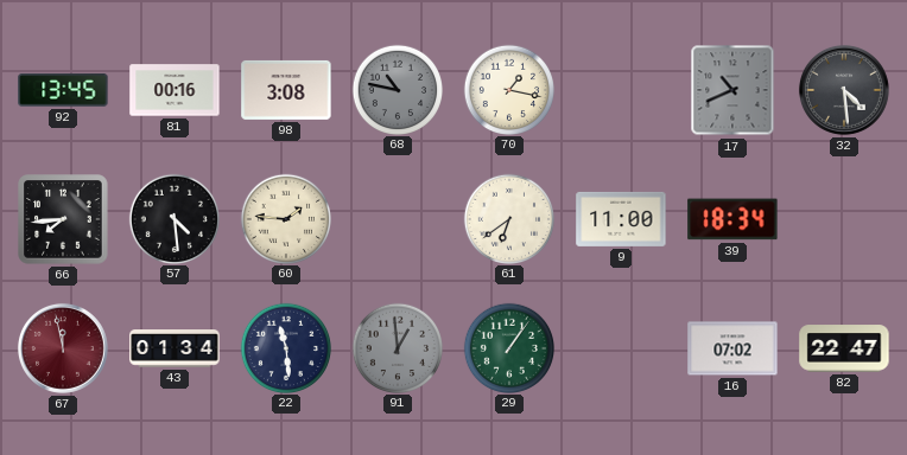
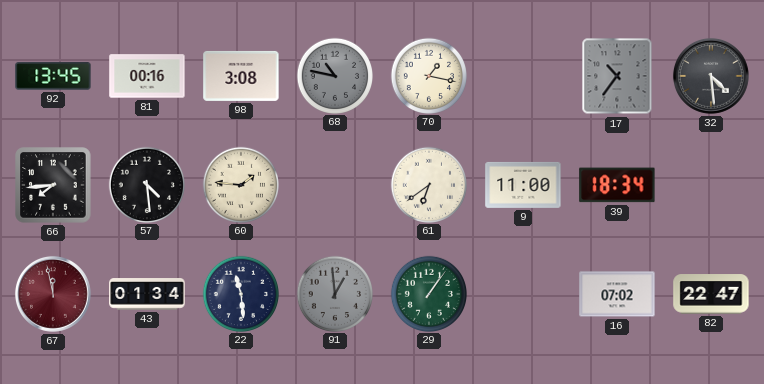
17: 10:41 -> 10:36 (617, 76)
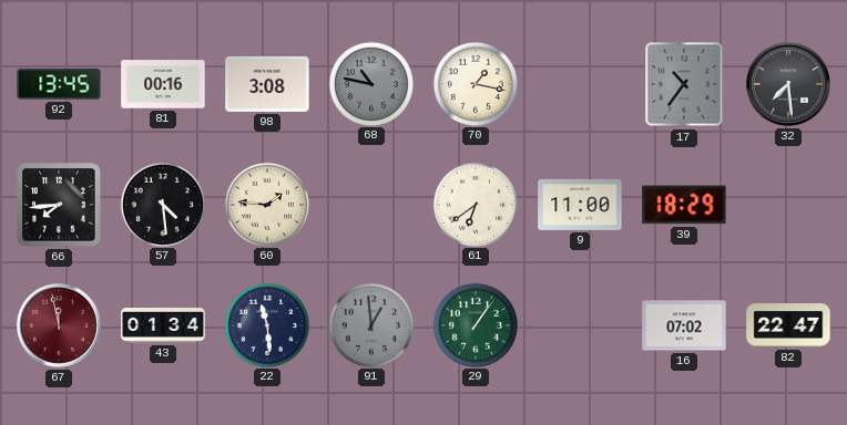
32: 4:29 -> 7:29 (788, 84)
39: 18:34 -> 18:29 (684, 205)
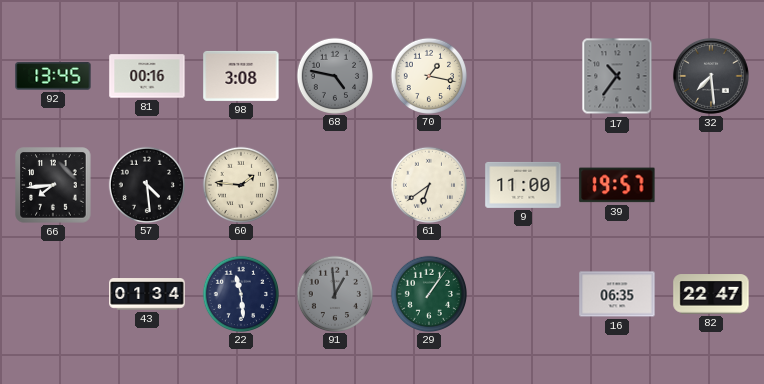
68: 10:47 -> 4:47 (334, 75)
39: 18:29 -> 19:57 (617, 185)
67: 11:58 -> none (59, 325)
16: 07:02 -> 06:35 (617, 294)
